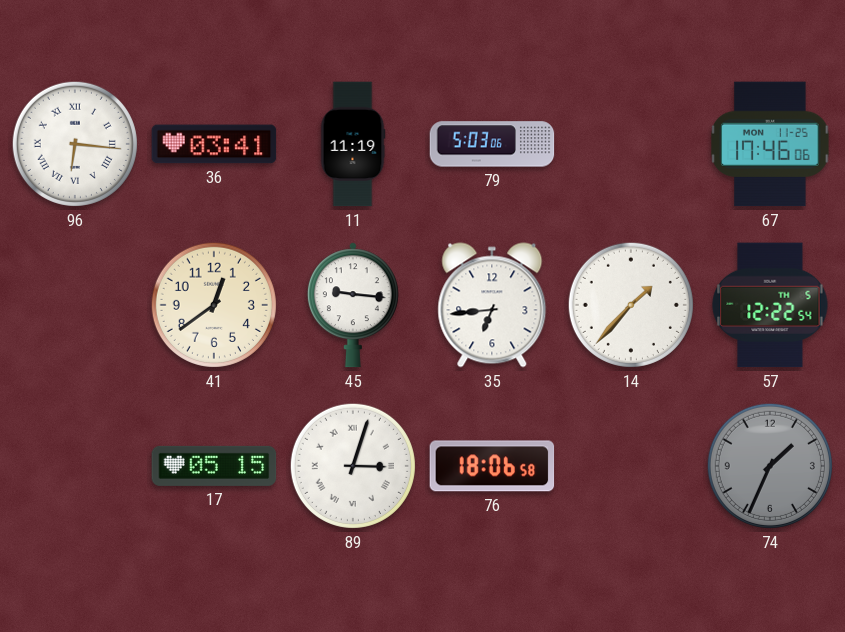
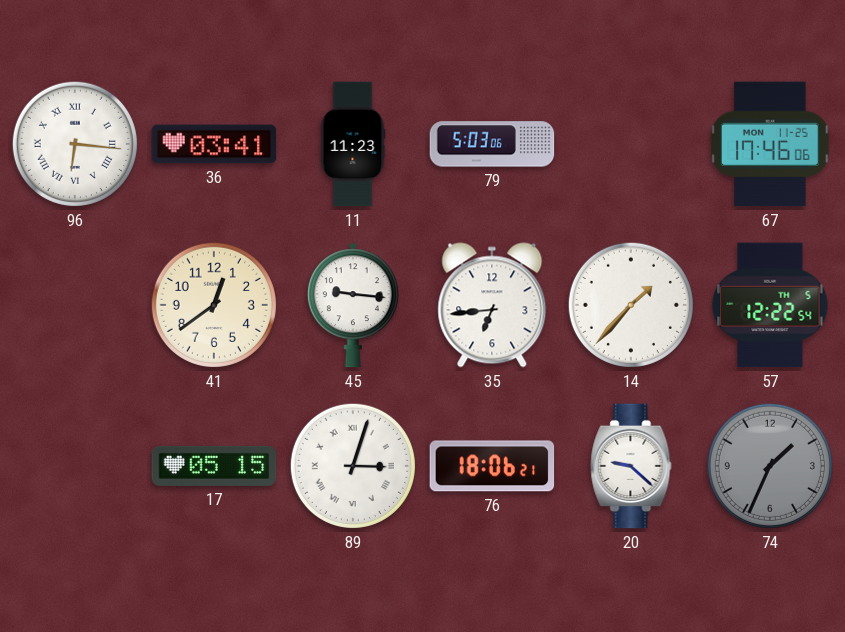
11: 11:19 -> 11:23 (353, 144)
76: 18:06:58 -> 18:06:21 (492, 466)
20: none -> 9:22 (631, 466)
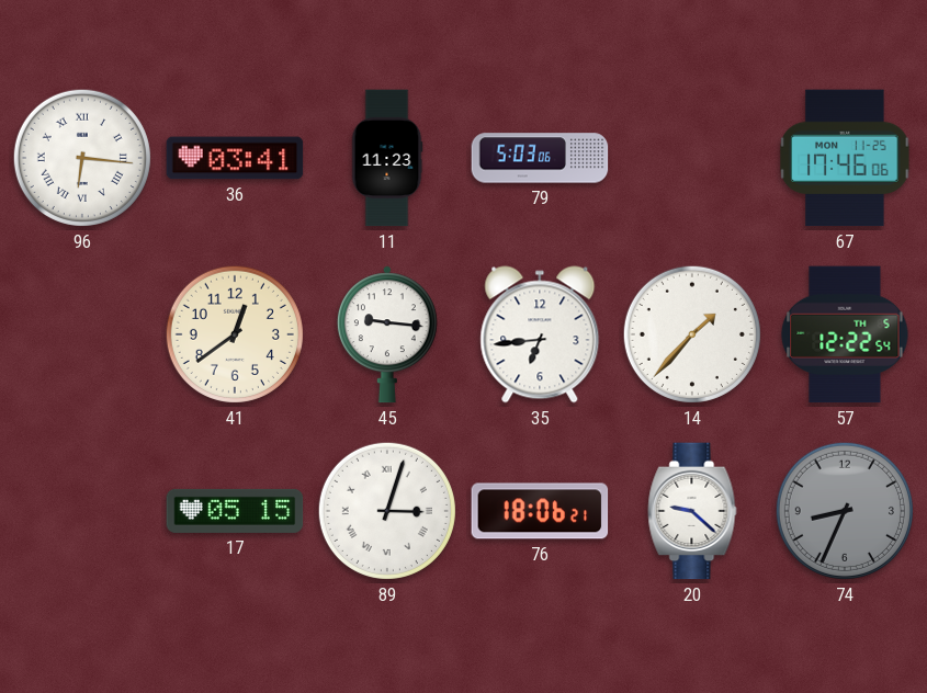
74: 1:34 -> 8:34 (845, 511)
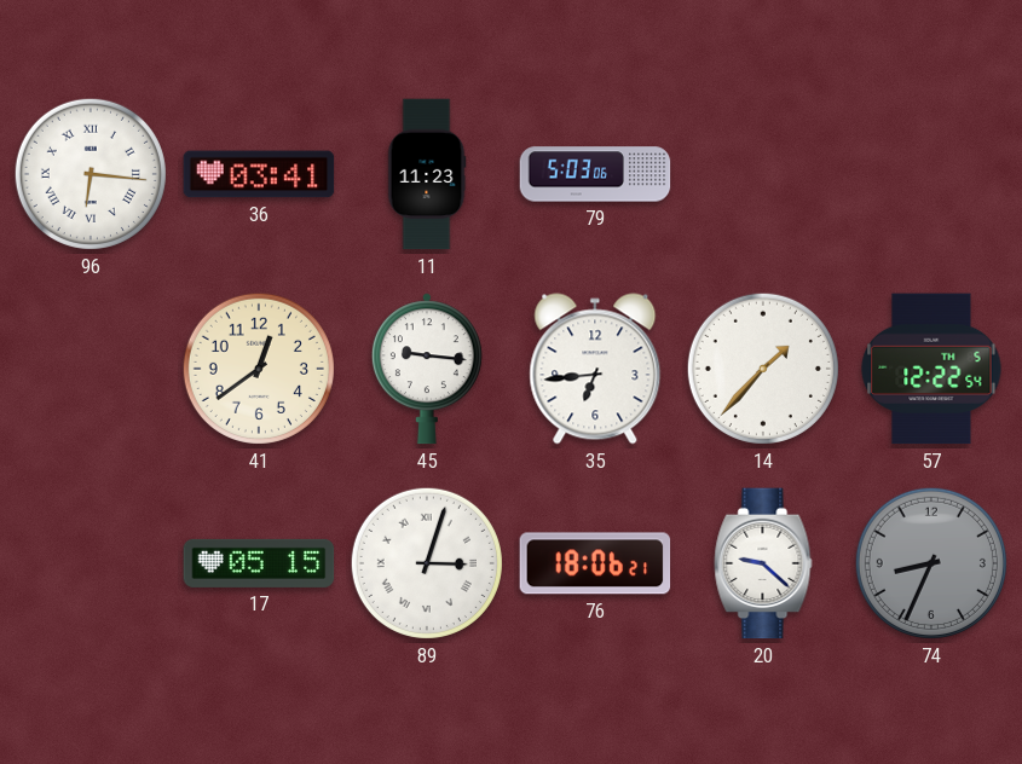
67: 17:46 -> none (845, 158)
